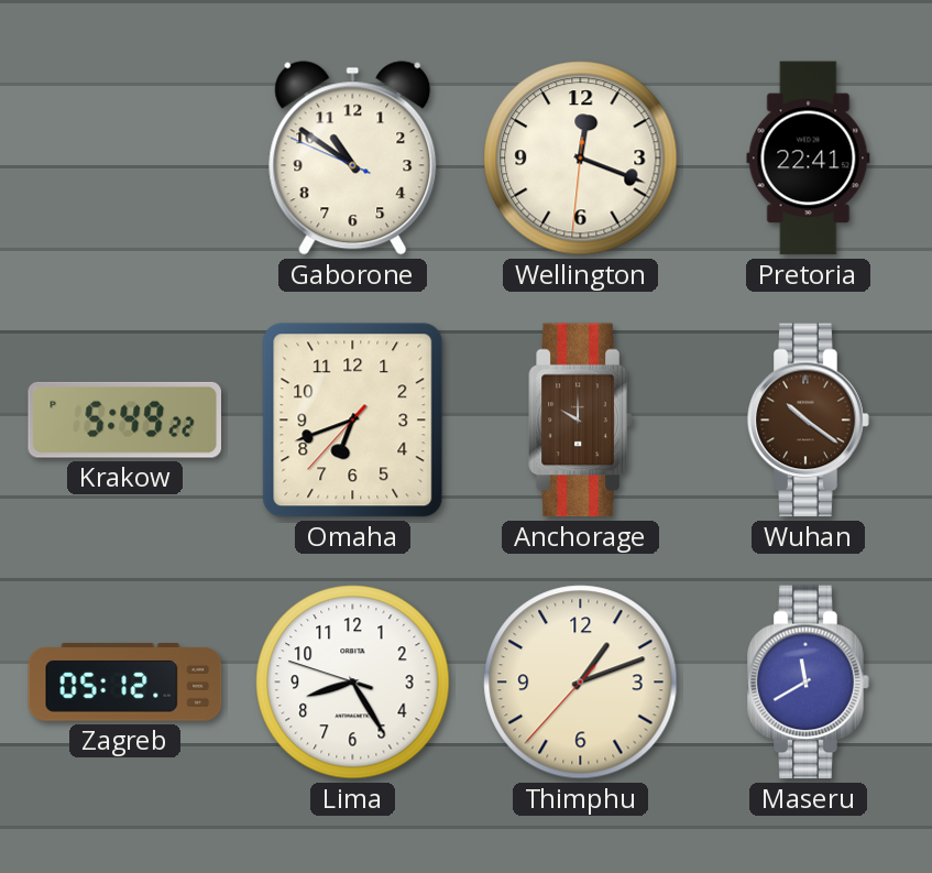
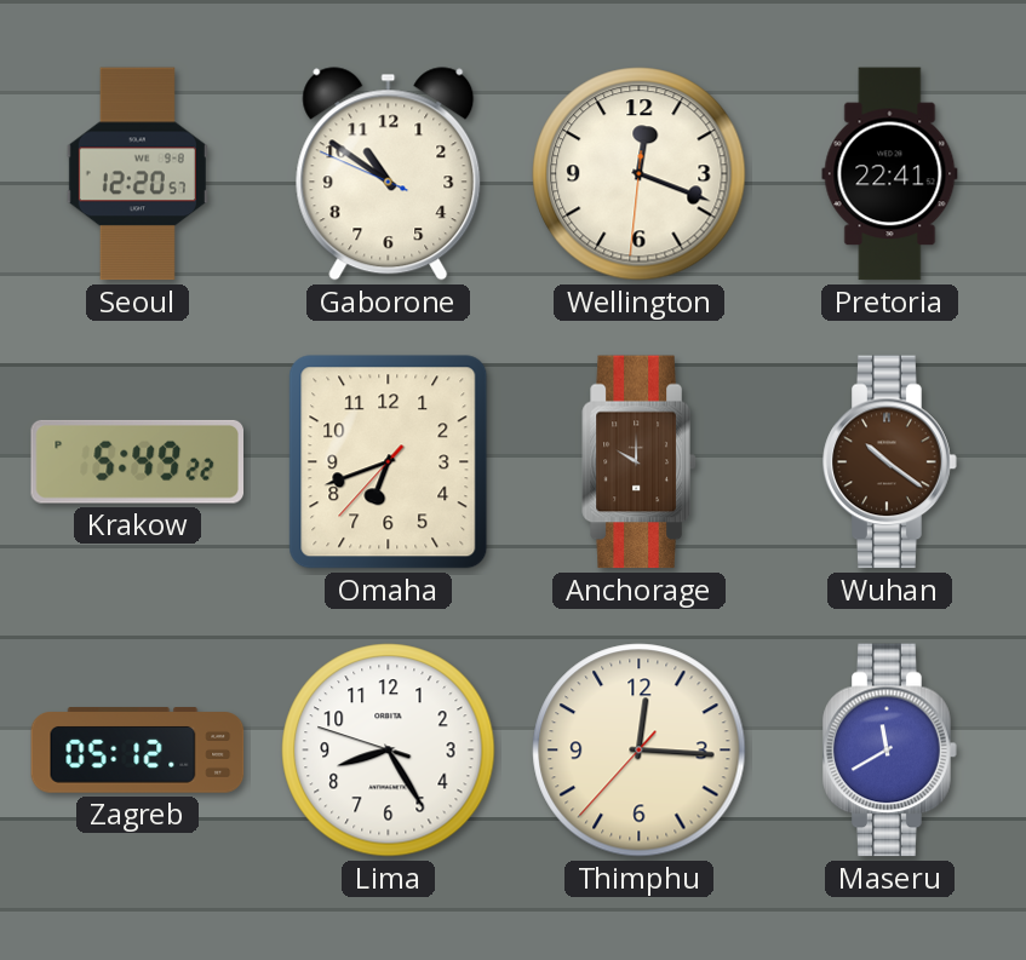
Seoul: none -> 12:20 (137, 174)
Thimphu: 1:11 -> 12:15 (640, 751)
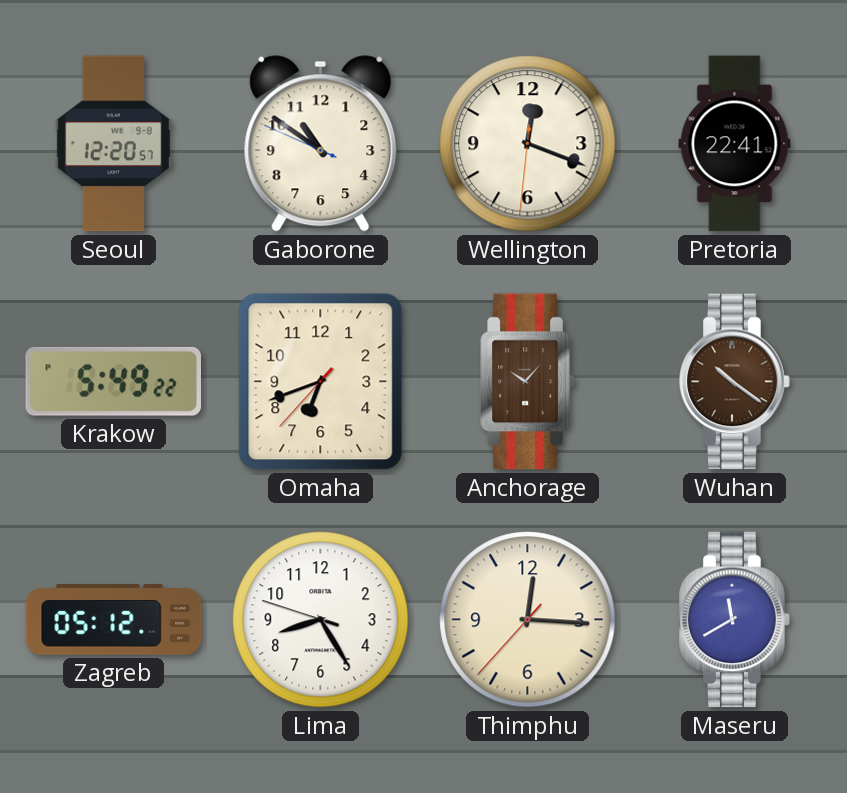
Anchorage: 10:00 -> 10:07 (528, 382)
